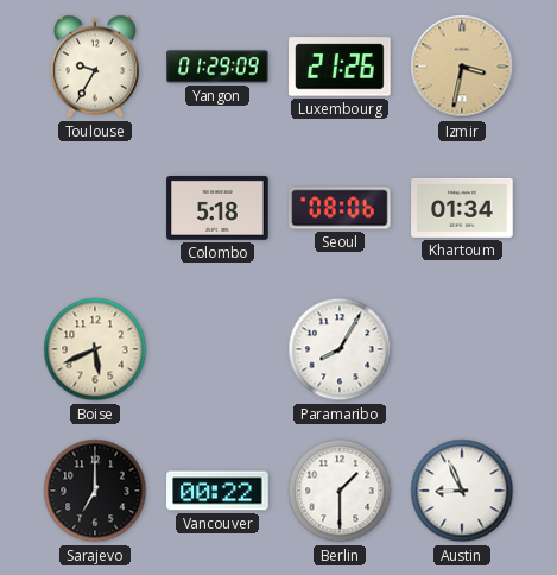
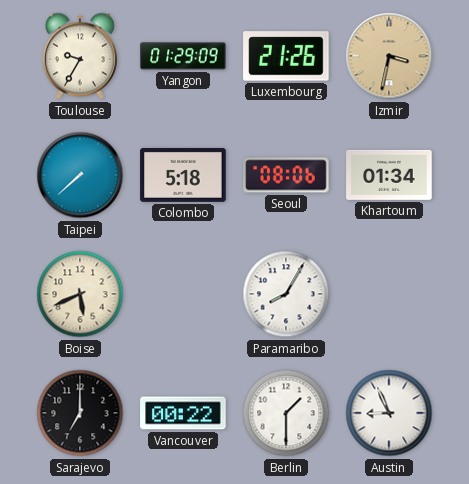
Taipei: none -> 7:38 (80, 175)
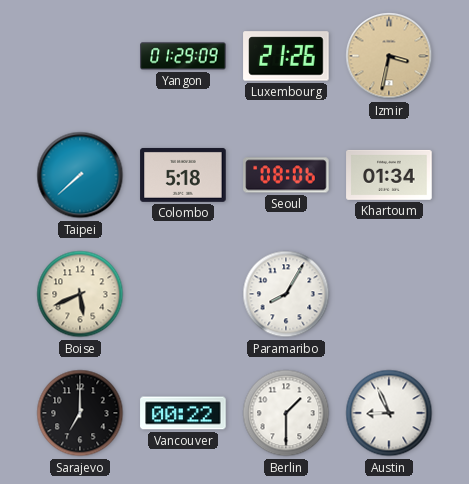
Toulouse: 9:35 -> none (80, 56)
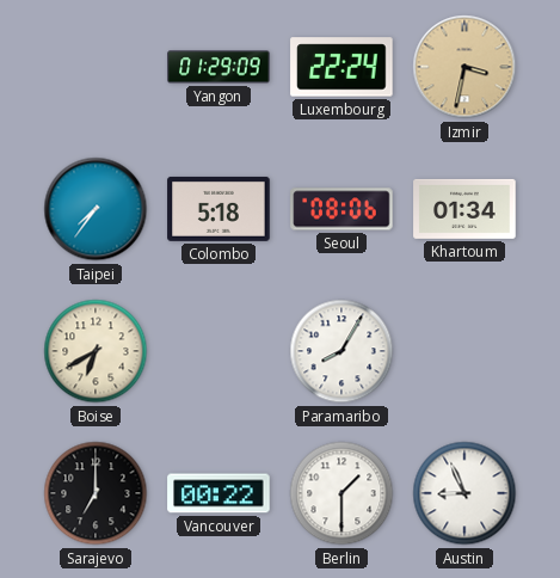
Luxembourg: 21:26 -> 22:24 (341, 67)
Taipei: 7:38 -> 7:36 (96, 209)
Boise: 5:41 -> 6:40 (96, 351)
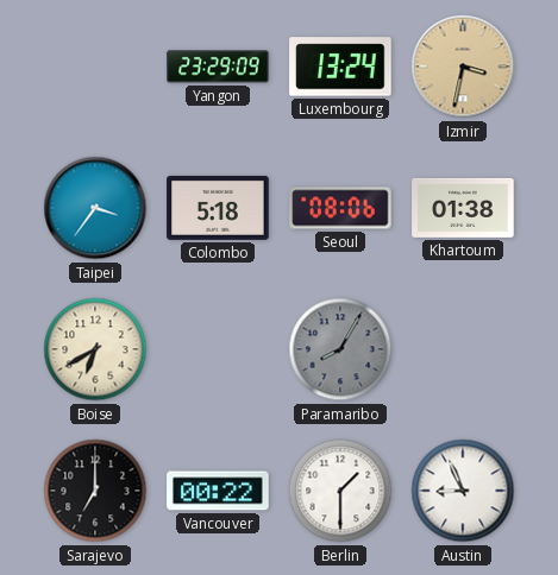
Yangon: 01:29 -> 23:29 (218, 67)
Luxembourg: 22:24 -> 13:24 (340, 67)
Taipei: 7:36 -> 3:36 (95, 208)
Khartoum: 01:34 -> 01:38 (463, 208)
Paramaribo dial: white -> grey (340, 349)
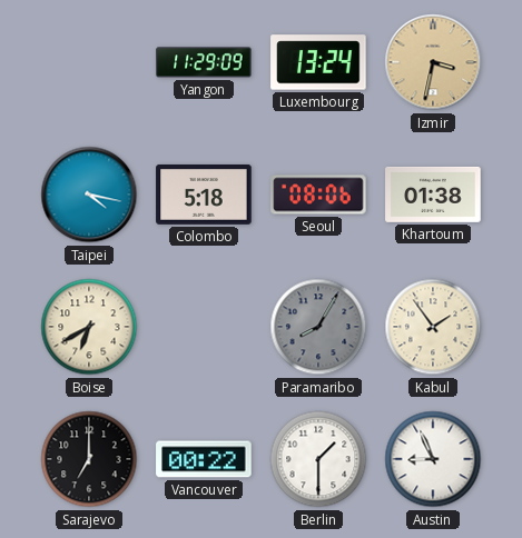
Yangon: 23:29 -> 11:29 (204, 62)
Taipei: 3:36 -> 4:17 (89, 195)
Kabul: none -> 1:54 (433, 327)
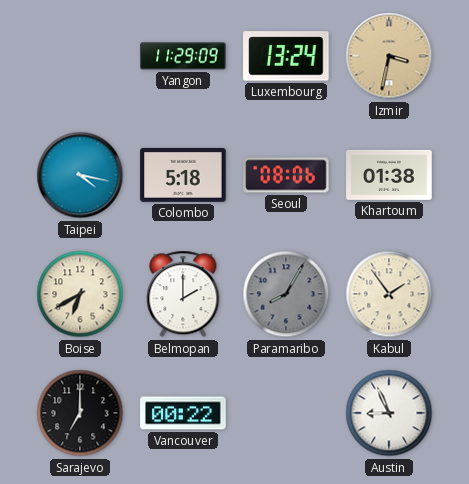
Belmopan: none -> 2:00 (183, 294)
Berlin: 1:30 -> none (318, 459)
